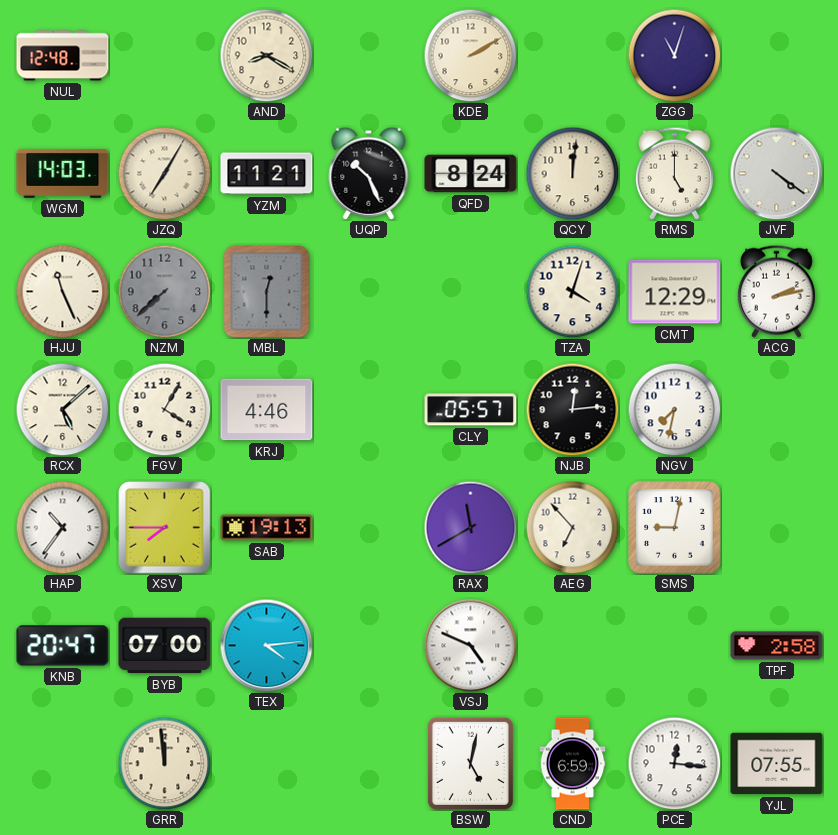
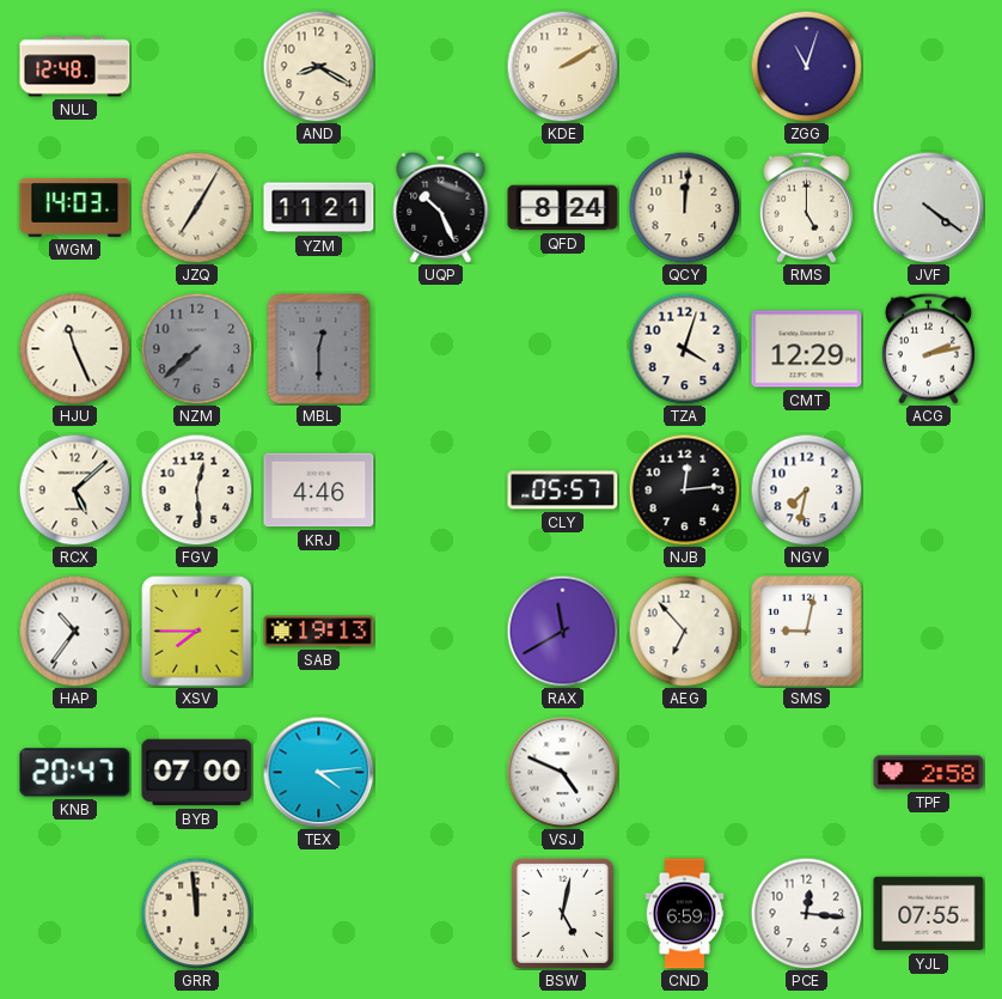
FGV: 4:05 -> 12:29 (196, 489)
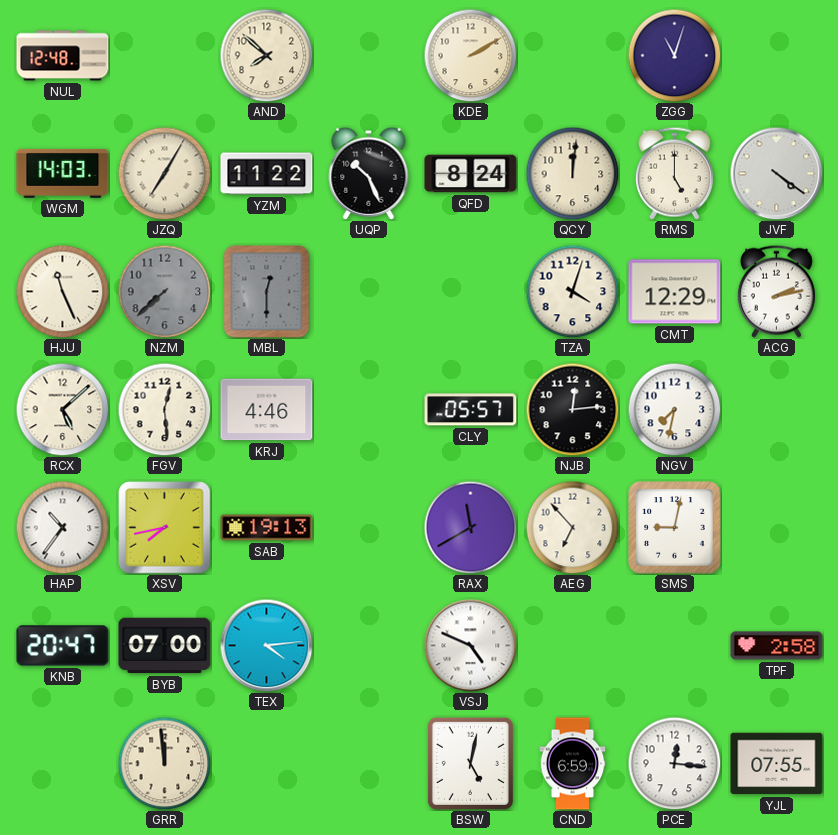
AND: 8:20 -> 7:52 (266, 55)
YZM: 11:21 -> 11:22 (267, 174)
XSV: 7:45 -> 7:43 (165, 528)
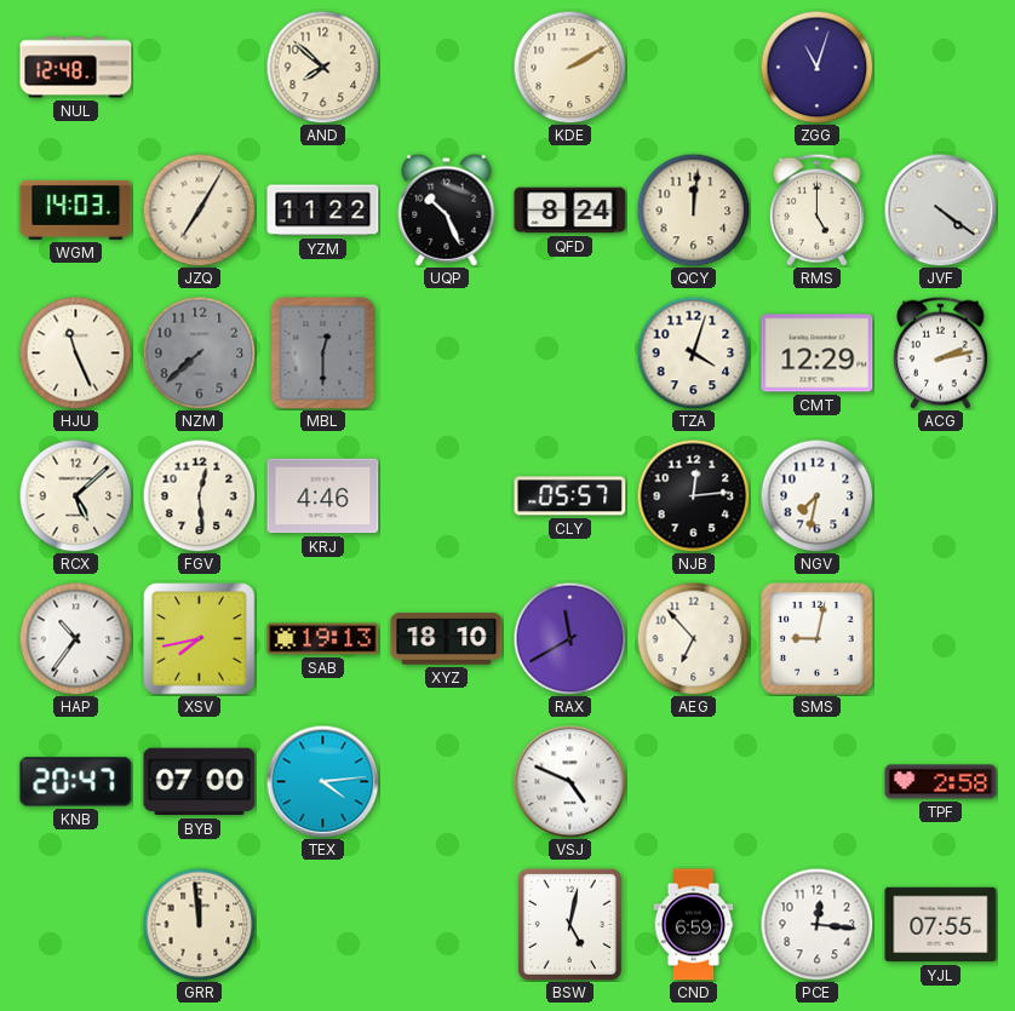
XYZ: none -> 18:10 (447, 639)
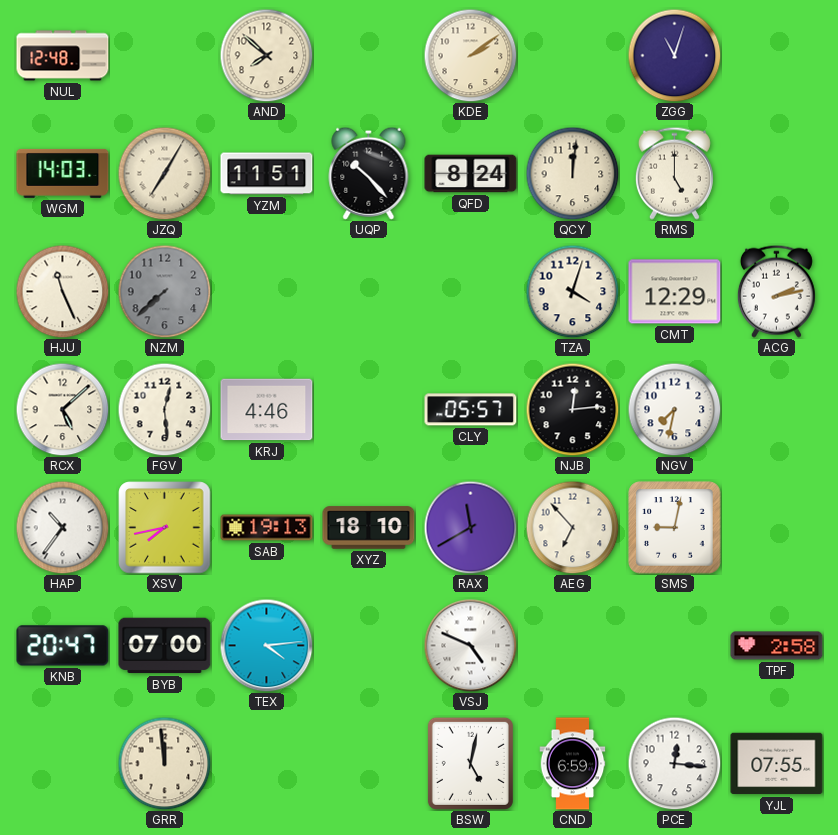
KDE: 2:10 -> 2:09 (470, 55)
YZM: 11:22 -> 11:51 (267, 174)
UQP: 10:26 -> 10:23 (369, 173)
JVF: 4:21 -> none (940, 209)
MBL: 12:30 -> none (323, 354)
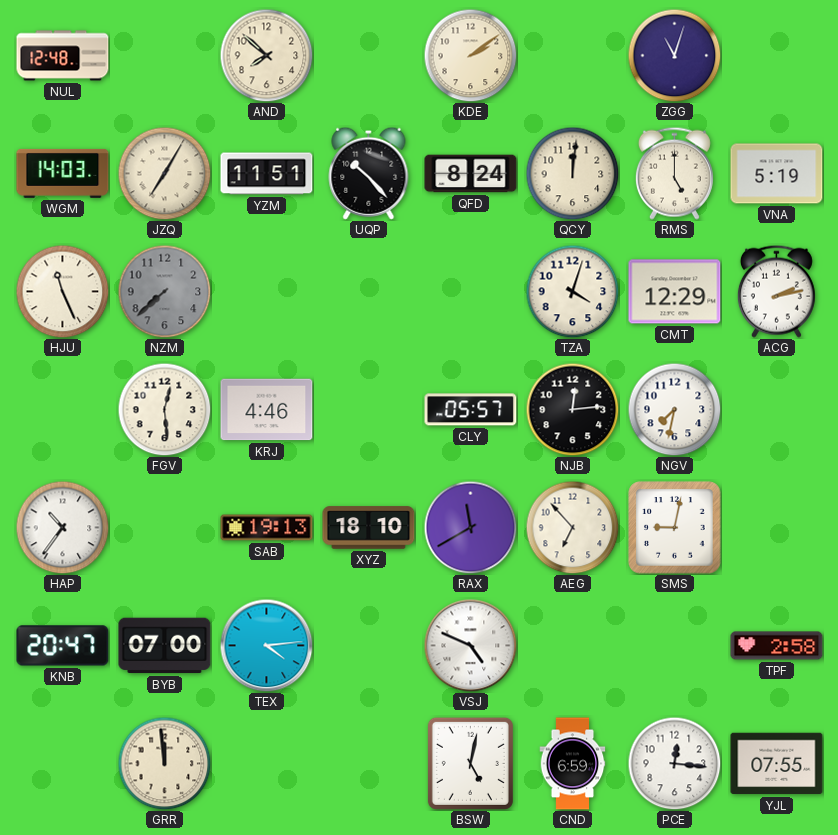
VNA: none -> 5:19 (777, 174)
RCX: 5:08 -> none (62, 409)
XSV: 7:43 -> none (165, 528)
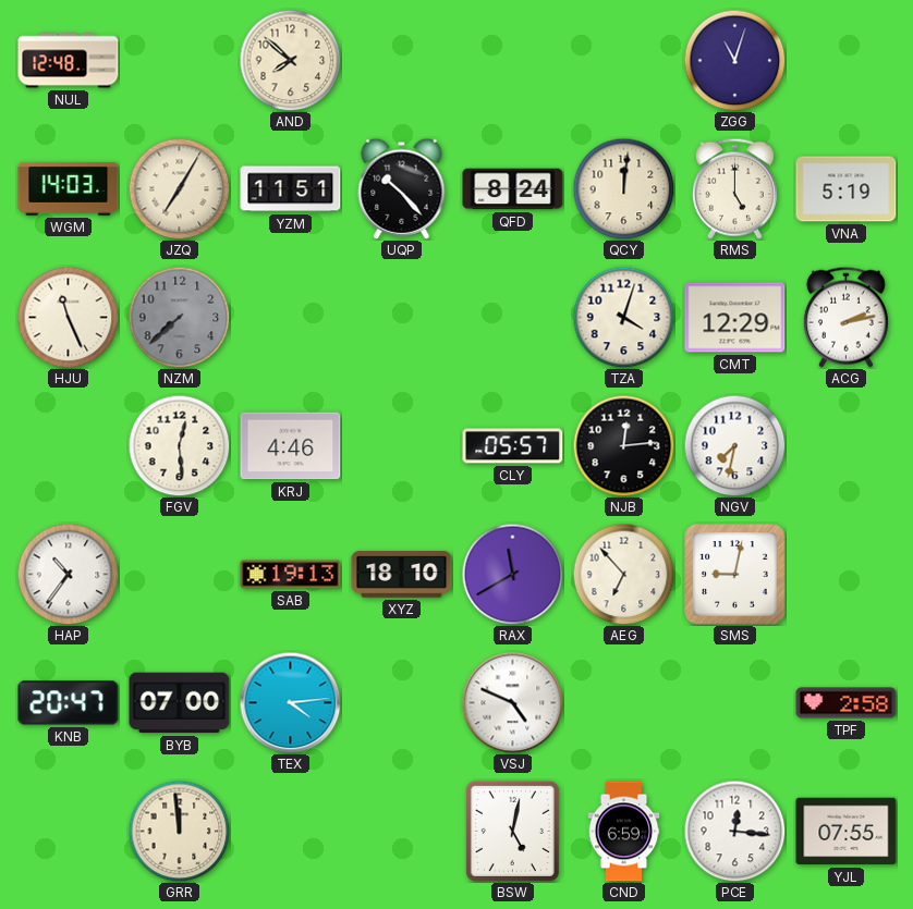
KDE: 2:09 -> none (470, 55)
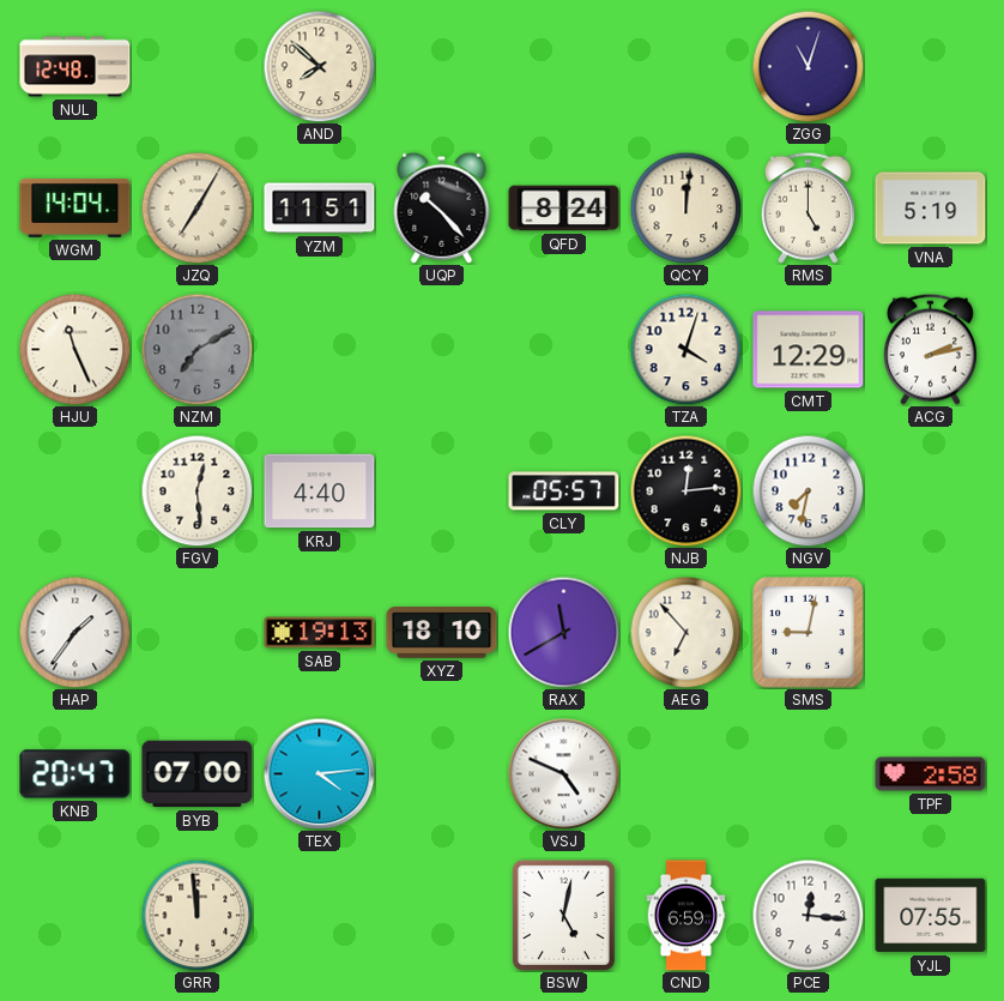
WGM: 14:03 -> 14:04 (75, 207)
NZM: 7:38 -> 7:10 (196, 349)
KRJ: 4:46 -> 4:40 (320, 492)
HAP: 10:36 -> 1:36 (74, 632)
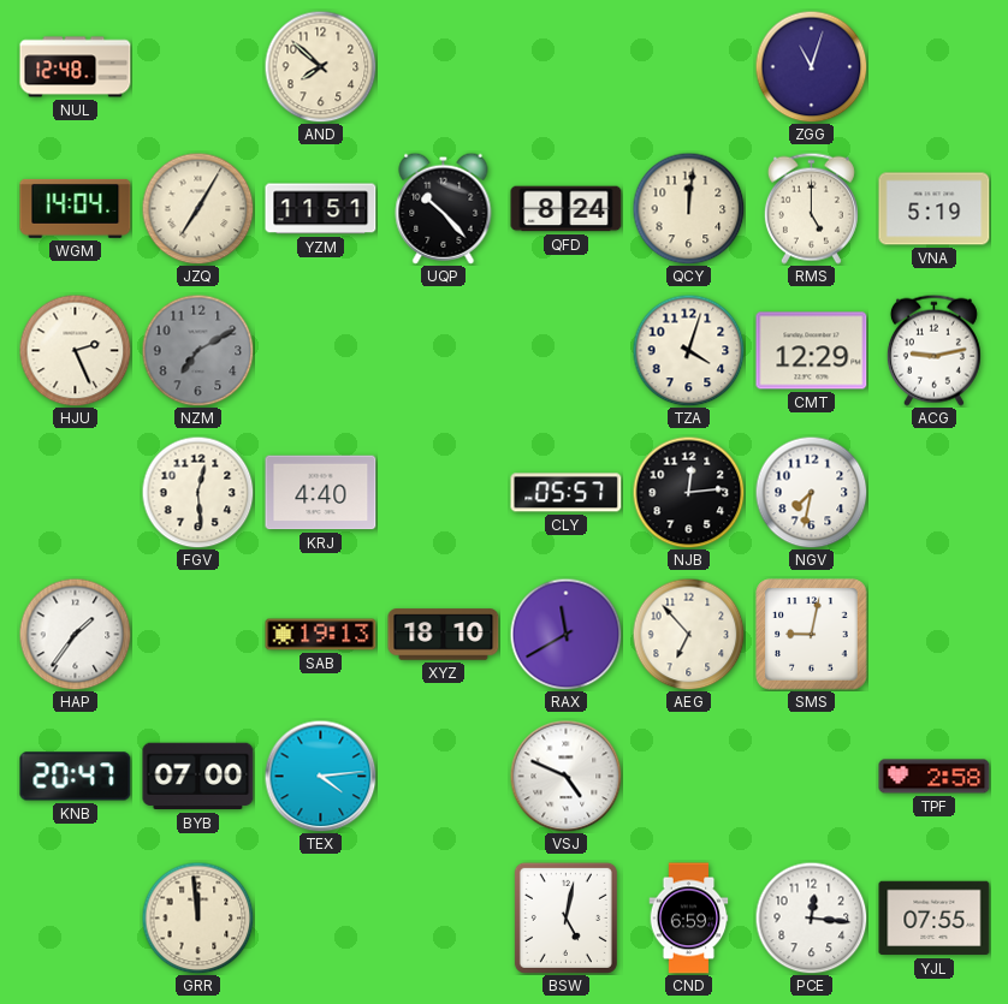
HJU: 11:26 -> 2:26 (75, 350)
ACG: 2:13 -> 9:13 (933, 350)
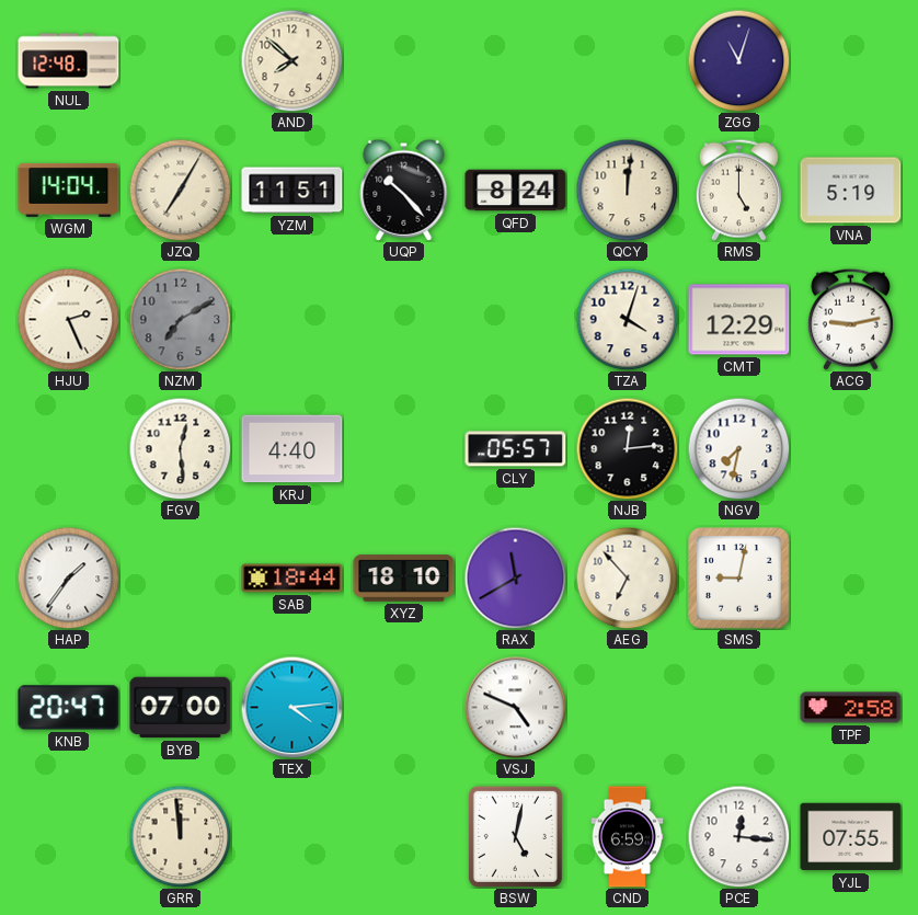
SAB: 19:13 -> 18:44 (292, 579)
